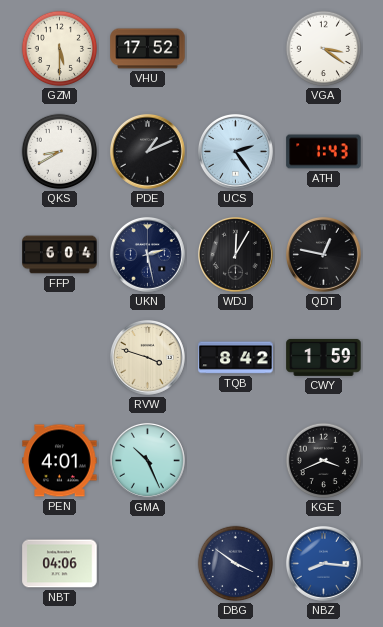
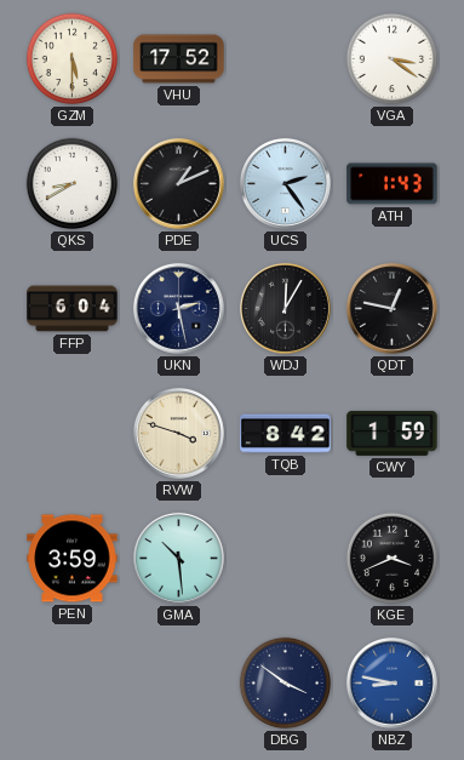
PEN: 4:01 -> 3:59 (73, 559)
GMA: 10:26 -> 10:29 (178, 558)
NBT: 04:06 -> none (60, 564)
NBZ: 8:16 -> 8:47 (391, 682)
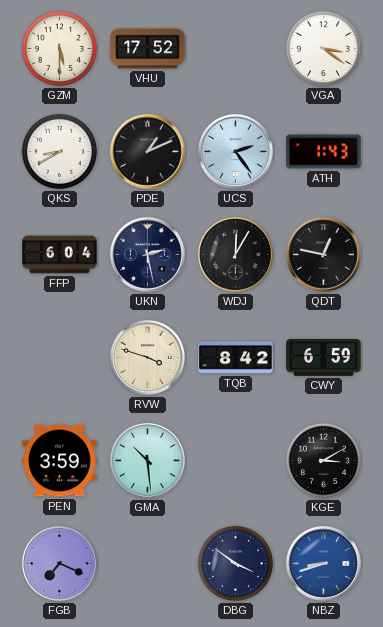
CWY: 1:59 -> 6:59 (324, 357)
KGE: 3:41 -> 3:10 (324, 461)
FGB: none -> 7:19 (59, 563)
NBZ: 8:47 -> 8:42 (323, 563)
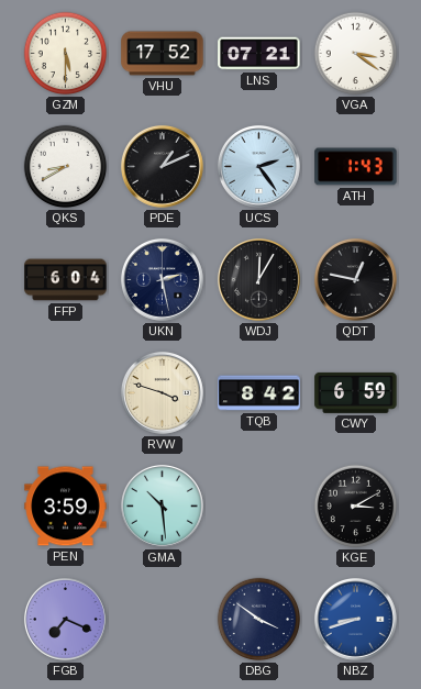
LNS: none -> 07:21 (259, 54)
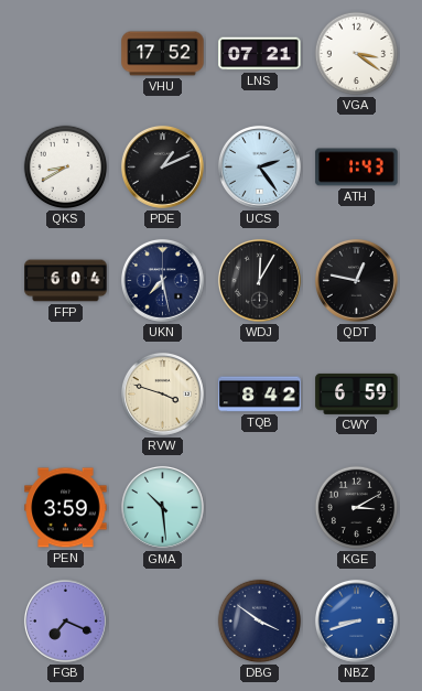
GZM: 5:30 -> none (66, 54)
UKN: 2:28 -> 7:28 (162, 280)
